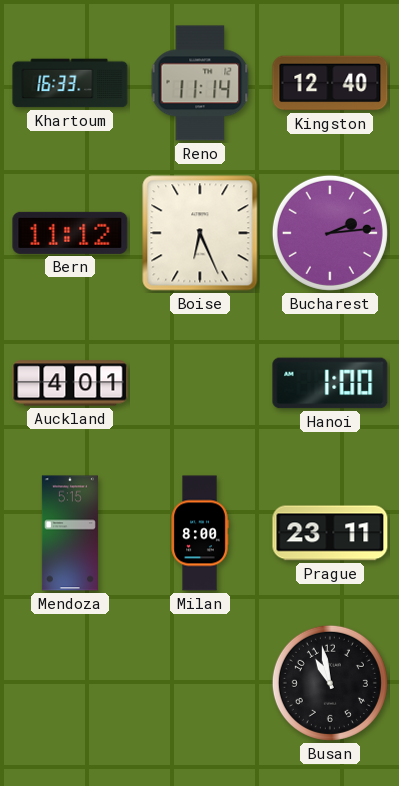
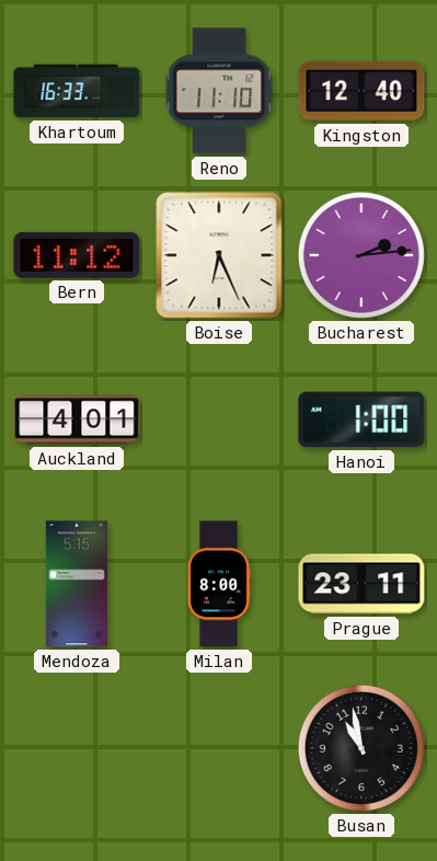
Reno: 11:14 -> 11:10 (219, 91)
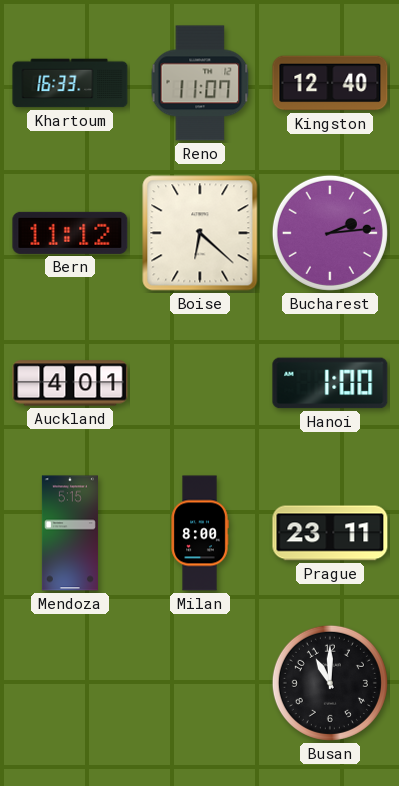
Reno: 11:10 -> 11:07 (200, 83)
Boise: 6:26 -> 6:22 (200, 233)
Busan: 10:58 -> 11:00 (330, 683)
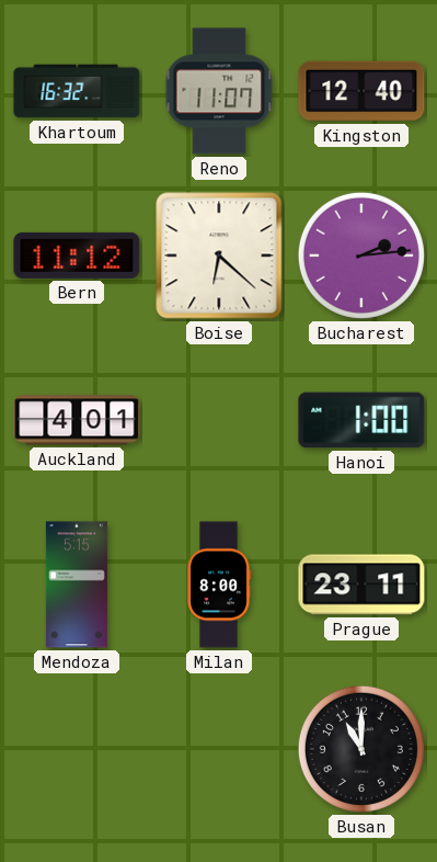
Khartoum: 16:33 -> 16:32 (77, 91)
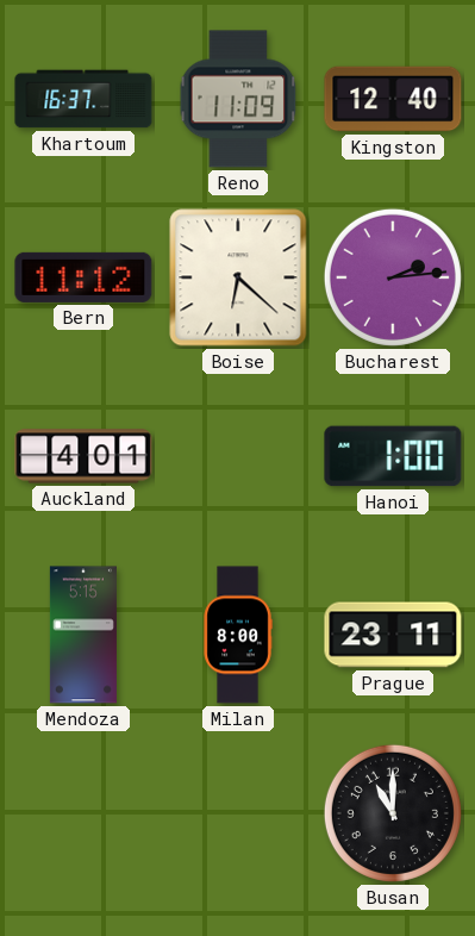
Khartoum: 16:32 -> 16:37 (83, 99)
Reno: 11:07 -> 11:09 (238, 99)
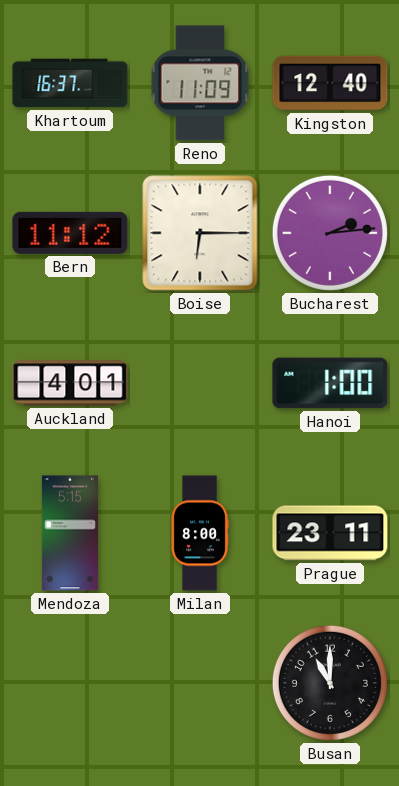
Boise: 6:22 -> 6:15 (200, 233)
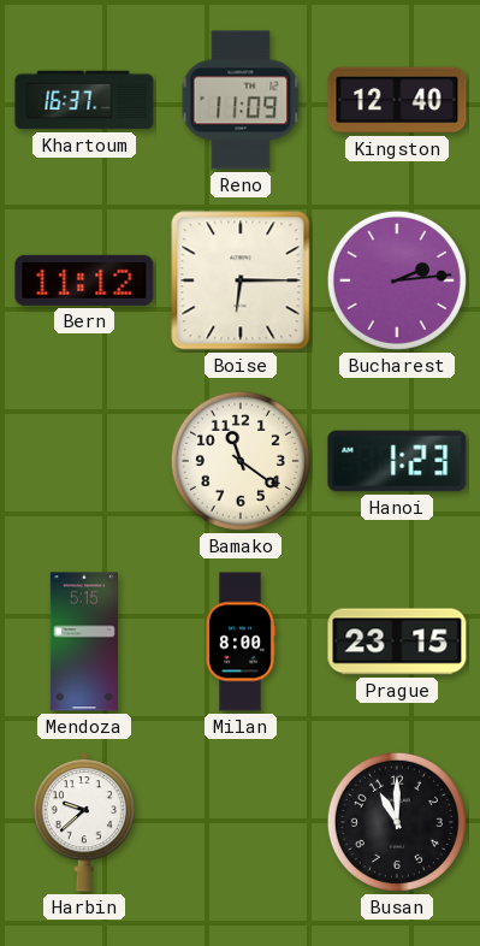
Auckland: 4:01 -> none (70, 383)
Bamako: none -> 11:21 (241, 461)
Hanoi: 1:00 -> 1:23 (397, 461)
Prague: 23:11 -> 23:15 (397, 641)
Harbin: none -> 9:38 (83, 822)
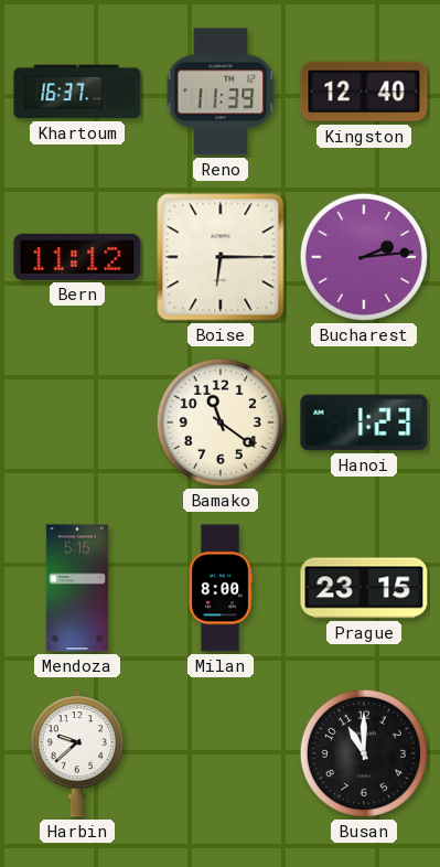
Reno: 11:09 -> 11:39 (221, 92)
